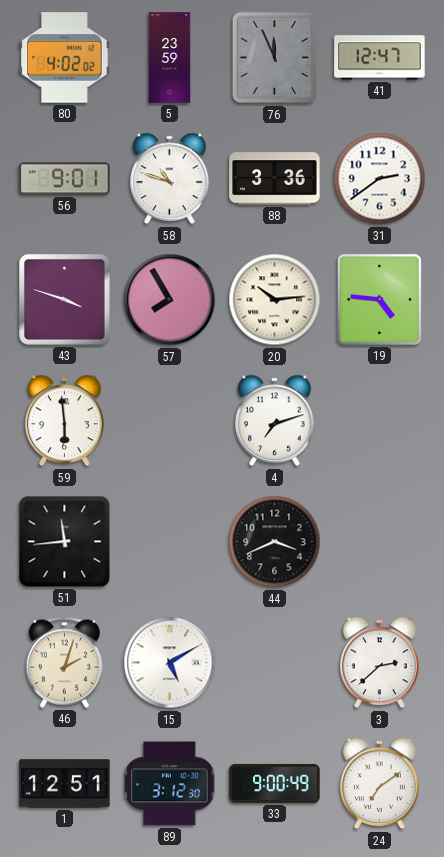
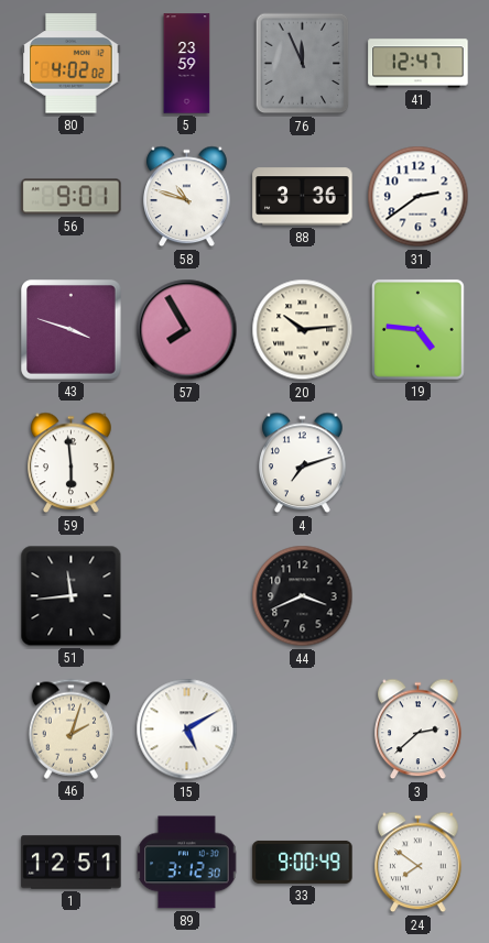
24: 7:09 -> 7:51 (419, 863)
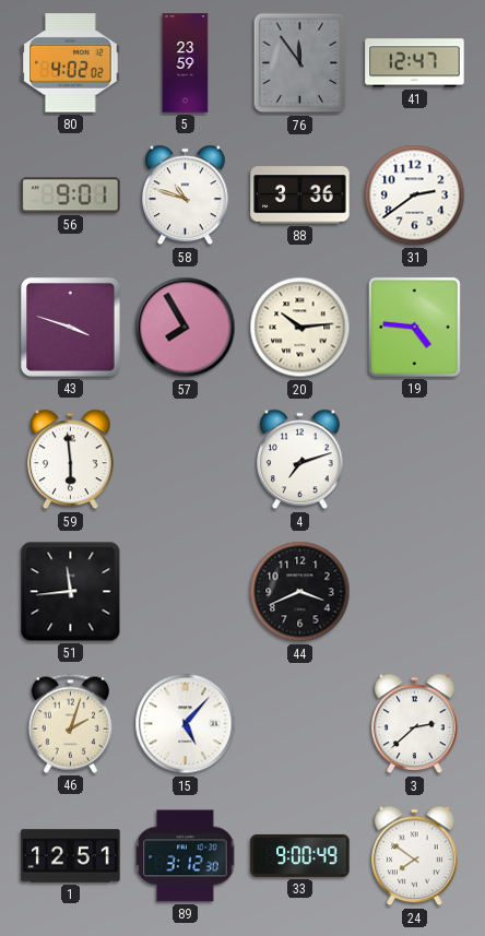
76: 11:56 -> 11:54 (300, 63)
15: 5:10 -> 5:07 (186, 724)
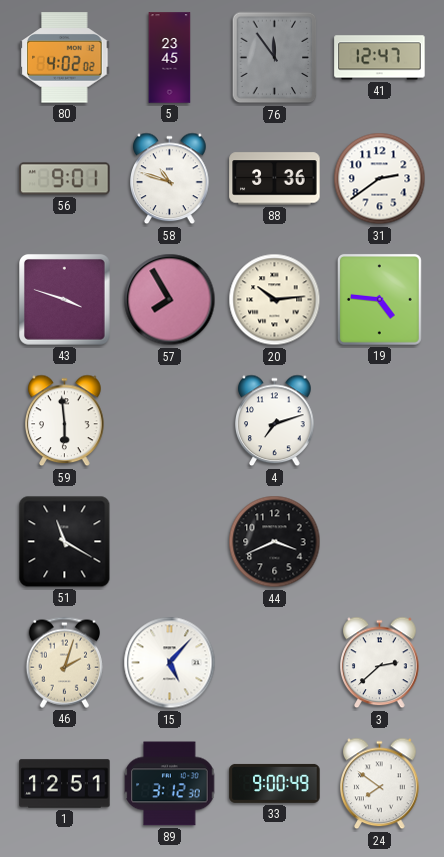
5: 23:59 -> 23:45 (170, 58)
51: 11:44 -> 11:20 (65, 542)
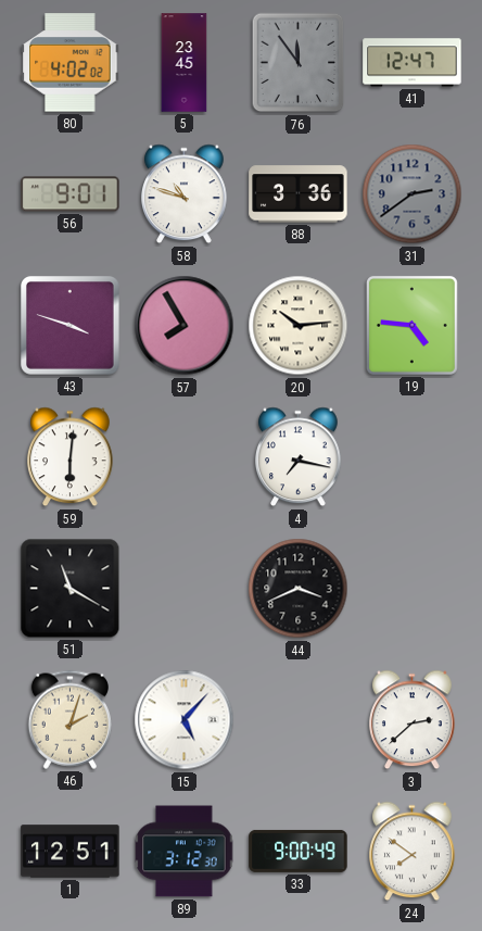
31 dial: white -> grey (413, 194)
59: 5:59 -> 6:01 (71, 457)
4: 7:12 -> 7:17 (299, 457)
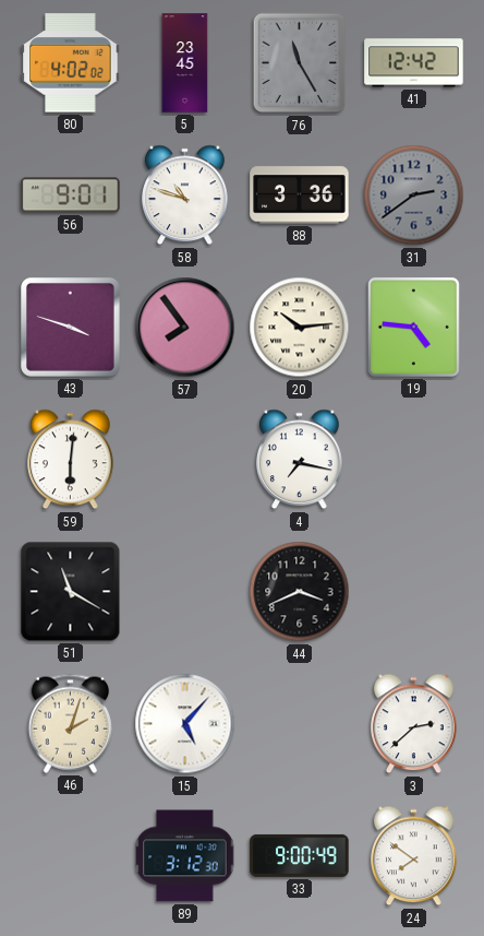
76: 11:54 -> 11:25 (300, 63)
41: 12:47 -> 12:42 (414, 63)
57: 7:55 -> 7:54 (185, 328)
1: 12:51 -> none (71, 852)
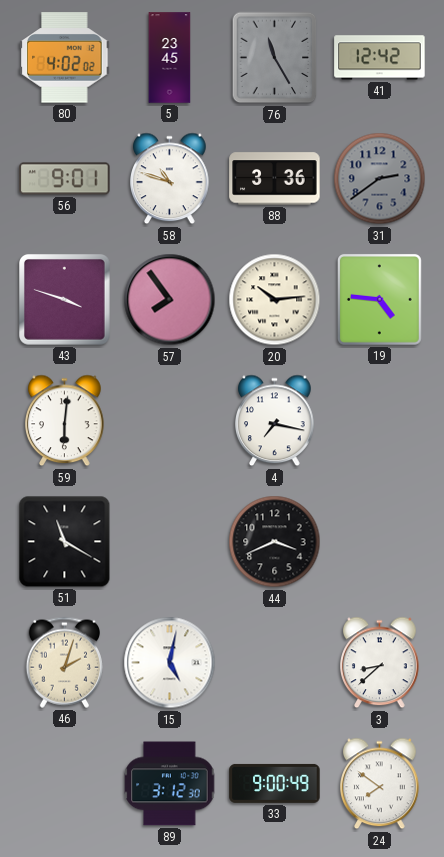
15: 5:07 -> 5:02 (170, 663)
3: 2:38 -> 8:38 (380, 663)
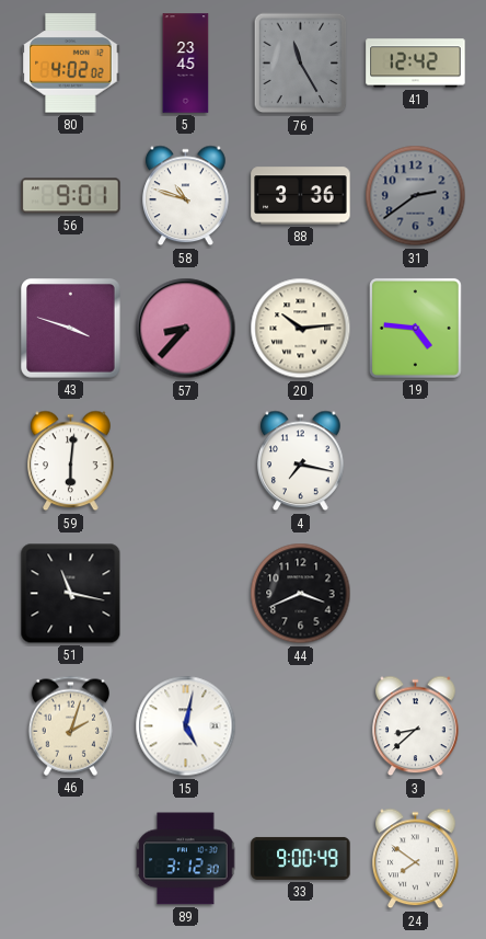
57: 7:54 -> 8:37 (186, 329)
51: 11:20 -> 11:17 (71, 594)
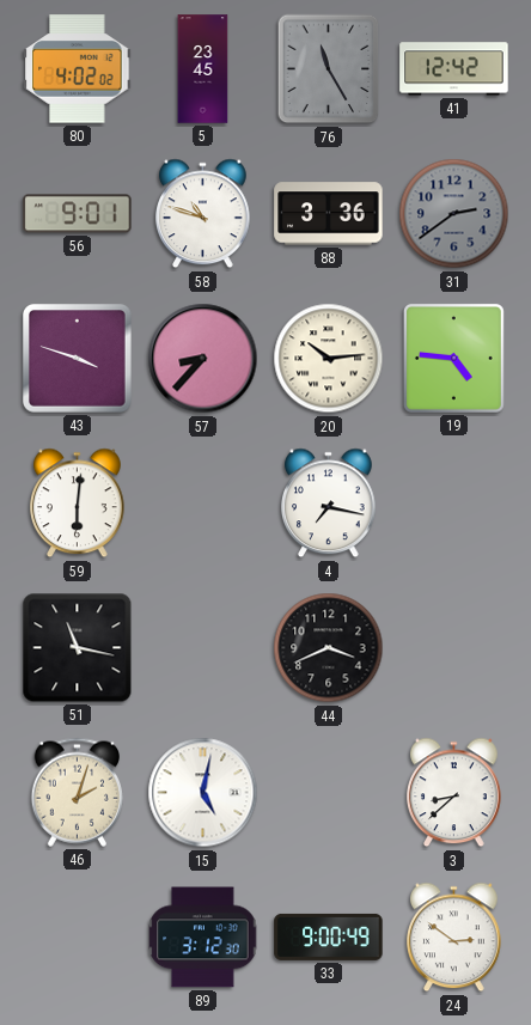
24: 7:51 -> 2:51 (454, 938)
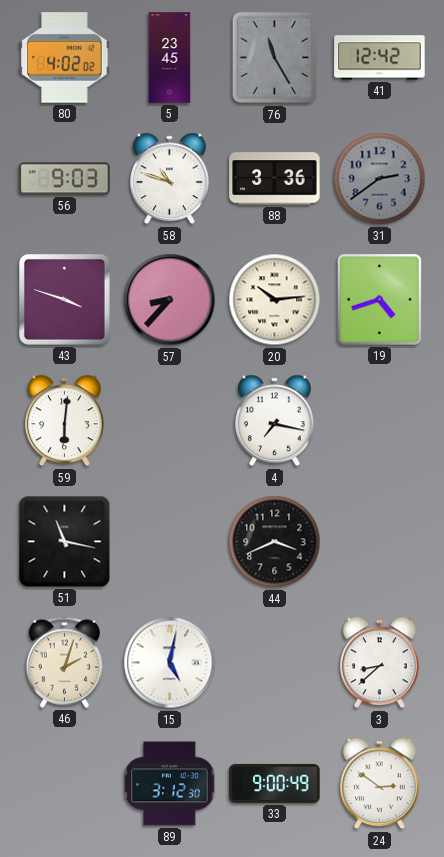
56: 9:01 -> 9:03 (65, 179)
19: 4:46 -> 4:42 (379, 299)
